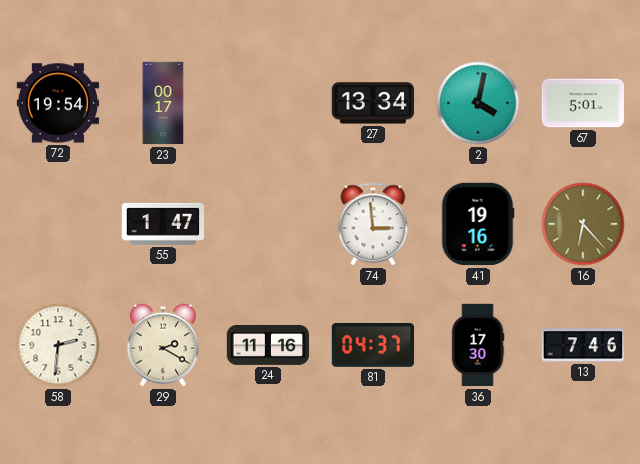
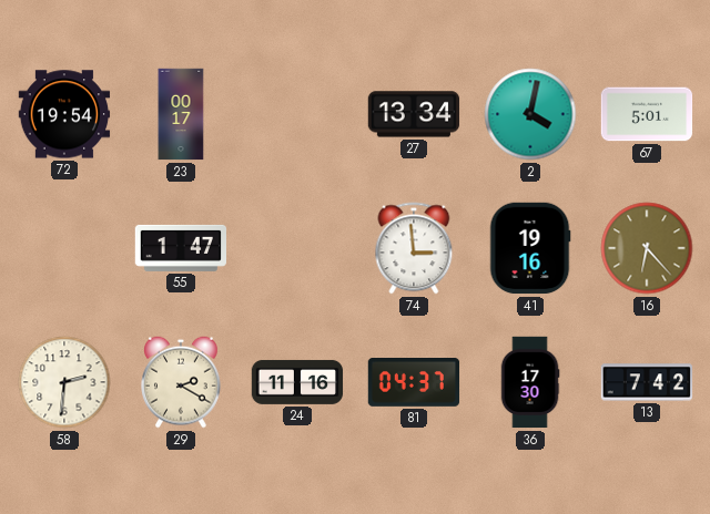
13: 7:46 -> 7:42 (647, 382)
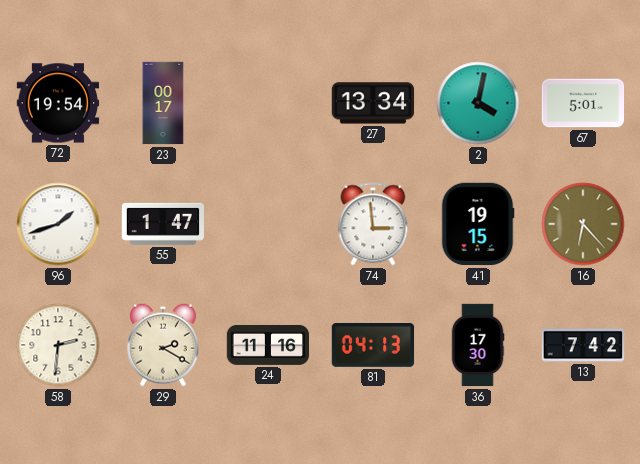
96: none -> 1:42 (58, 224)
41: 19:16 -> 19:15 (478, 224)
81: 04:37 -> 04:13 (373, 346)
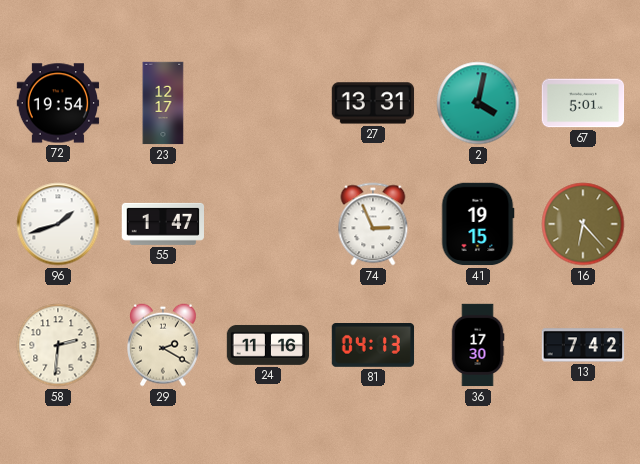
23: 00:17 -> 12:17 (163, 103)
27: 13:34 -> 13:31 (373, 103)
74: 2:59 -> 2:56 (373, 224)
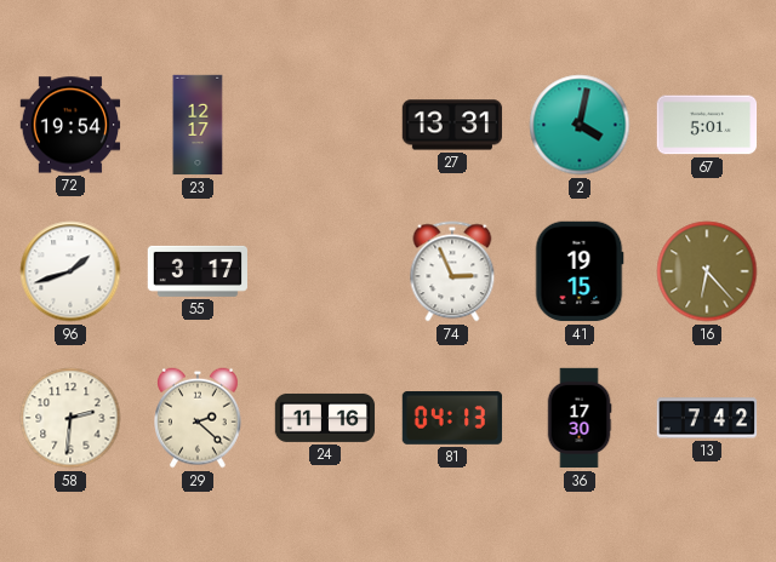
55: 1:47 -> 3:17 (196, 271)
29: 2:20 -> 2:22 (199, 418)
